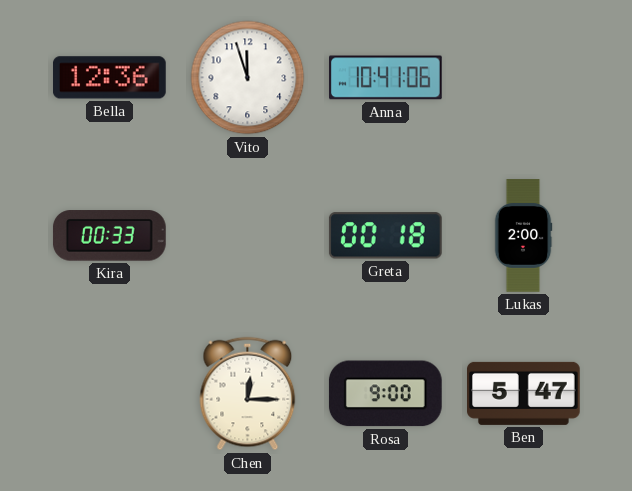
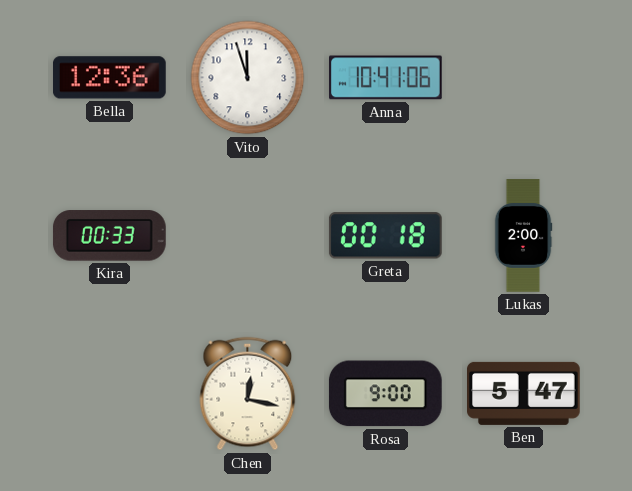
Chen: 12:15 -> 12:17 (248, 394)
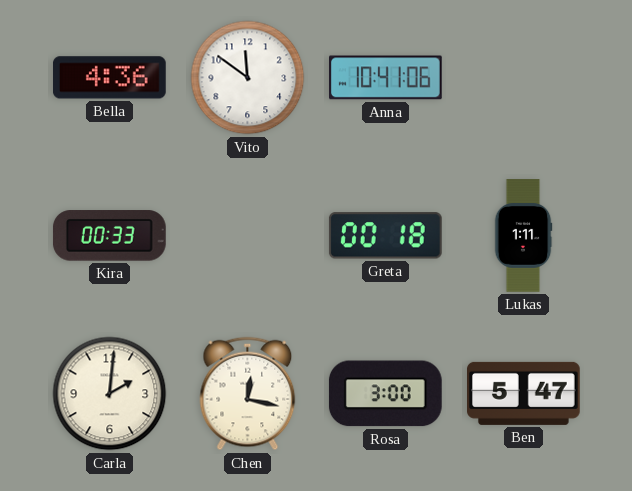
Bella: 12:36 -> 4:36 (110, 78)
Vito: 11:57 -> 11:51 (248, 78)
Lukas: 2:00 -> 1:11 (523, 236)
Carla: none -> 2:01 (110, 394)
Rosa: 9:00 -> 3:00 (385, 394)
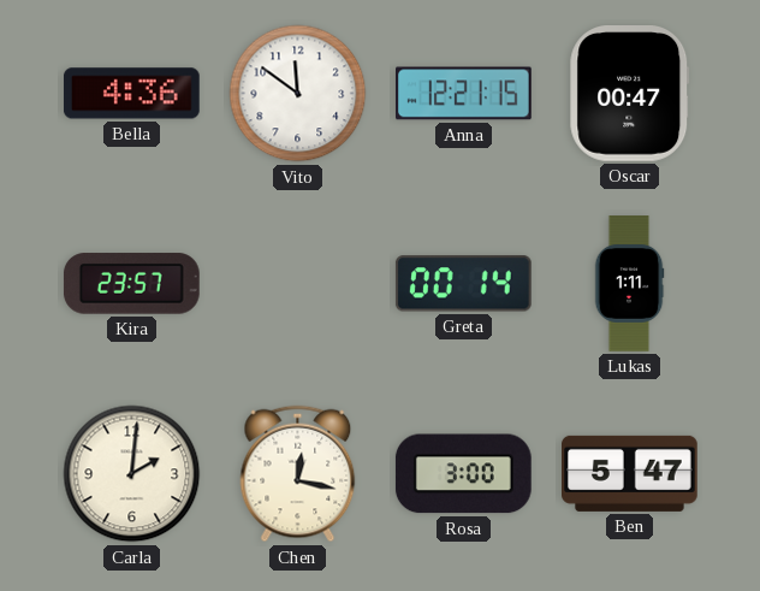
Anna: 10:41 -> 12:21 (464, 94)
Oscar: none -> 00:47 (630, 94)
Kira: 00:33 -> 23:57 (132, 284)
Greta: 00:18 -> 00:14 (463, 284)
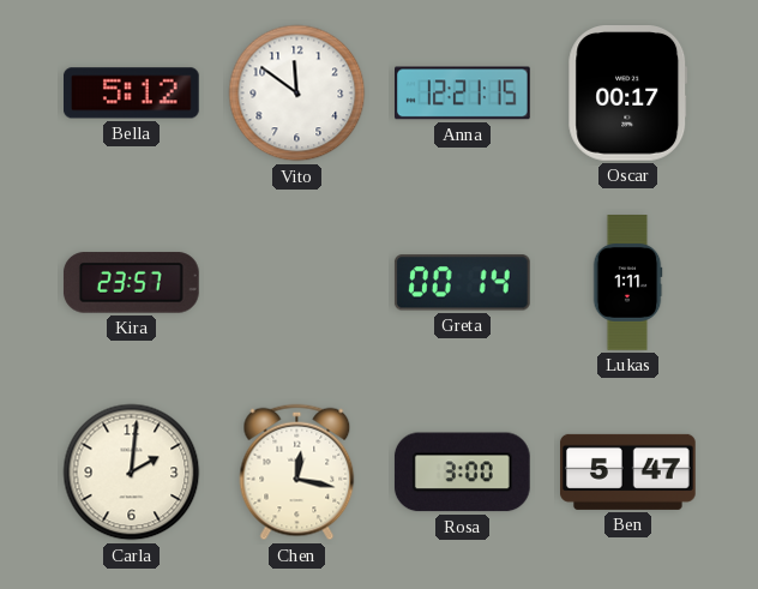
Bella: 4:36 -> 5:12 (132, 94)
Oscar: 00:47 -> 00:17 (628, 94)
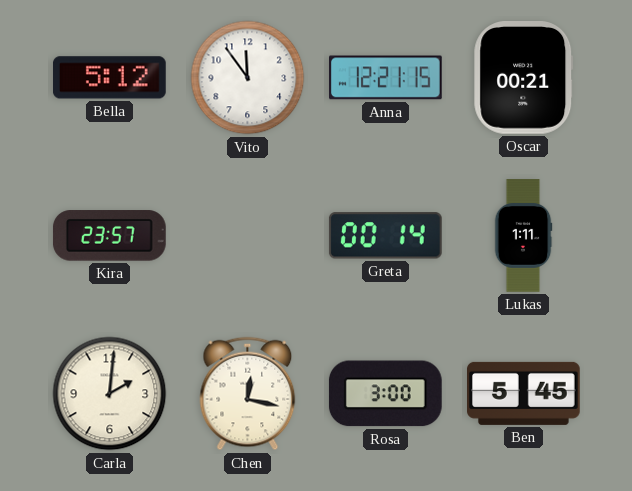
Vito: 11:51 -> 11:54 (248, 78)
Oscar: 00:17 -> 00:21 (524, 78)
Ben: 5:47 -> 5:45 (524, 393)
